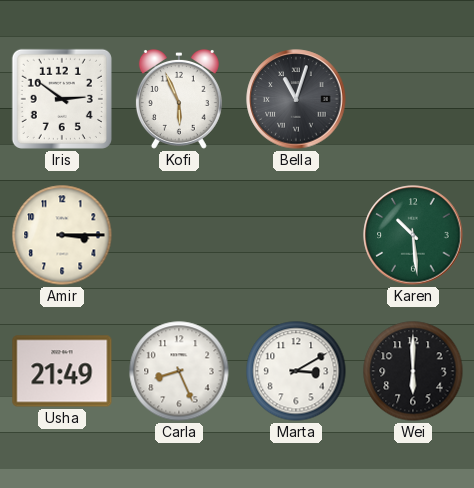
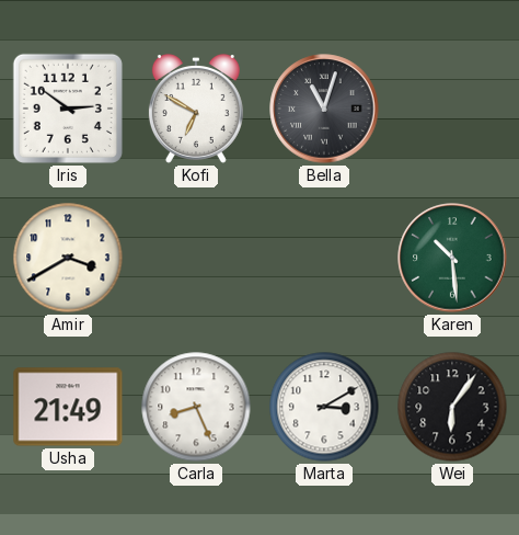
Kofi: 5:56 -> 6:50 (196, 110)
Amir: 3:15 -> 3:40 (68, 258)
Wei: 6:00 -> 6:06 (452, 407)
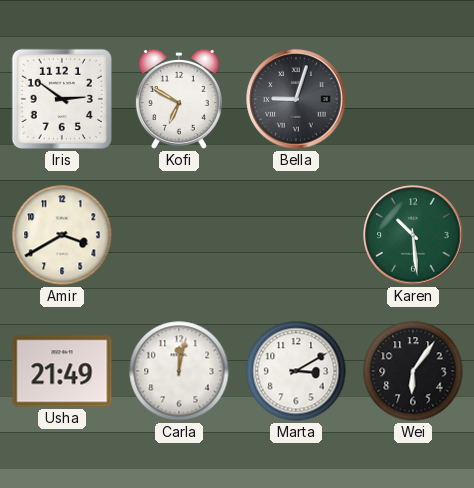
Bella: 11:03 -> 9:03 (296, 99)
Carla: 8:26 -> 12:02 (179, 371)
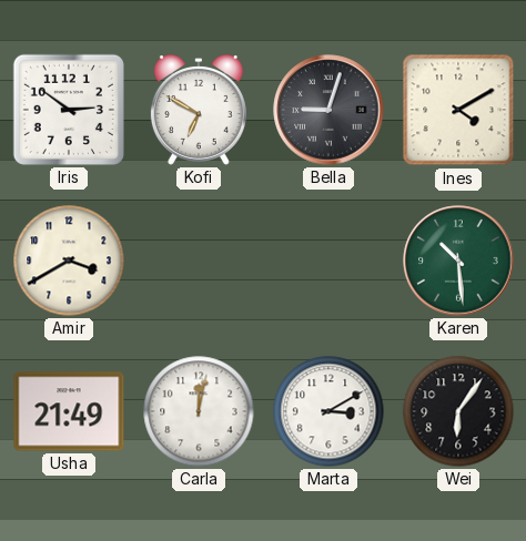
Ines: none -> 4:10 (458, 110)
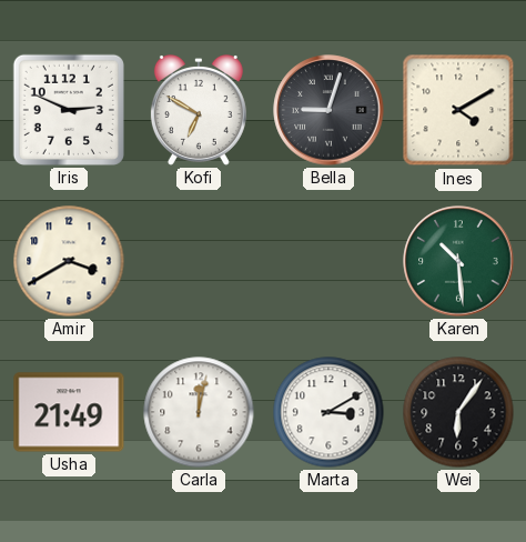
Iris: 2:51 -> 2:49 (69, 110)
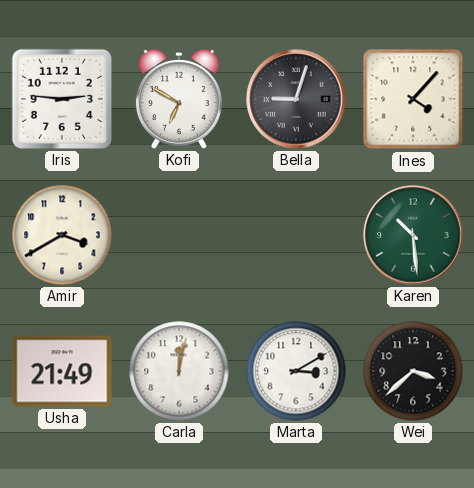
Iris: 2:49 -> 2:46 (62, 99)
Ines: 4:10 -> 4:07 (413, 99)
Wei: 6:06 -> 3:38 (413, 371)
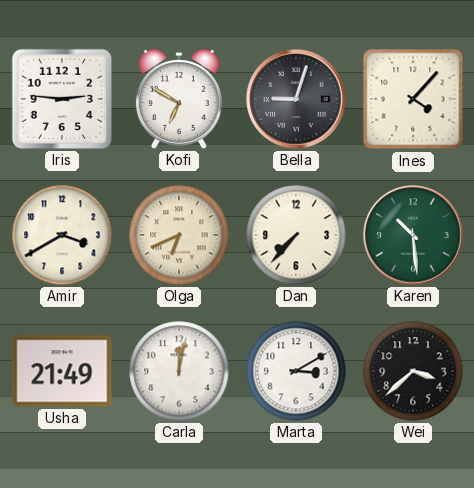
Olga: none -> 6:41 (179, 235)
Dan: none -> 7:37 (296, 235)
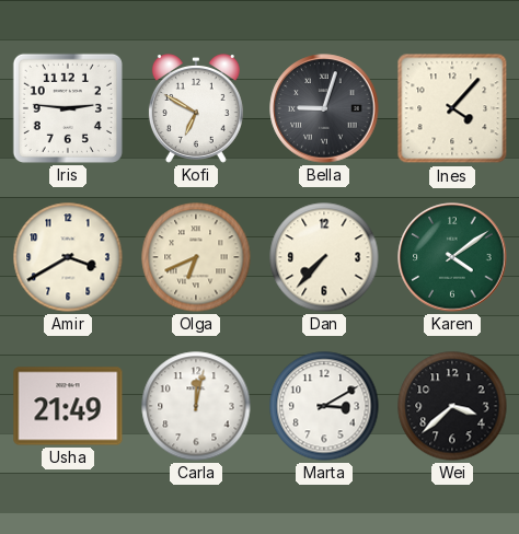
Karen: 10:29 -> 4:09 (452, 257)
